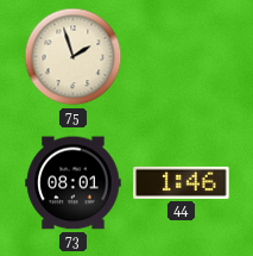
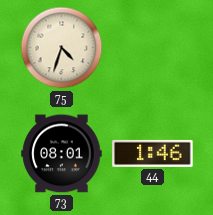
75: 1:57 -> 4:33 (62, 48)
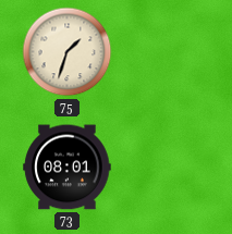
75: 4:33 -> 1:33 (68, 52)
44: 1:46 -> none (153, 153)
